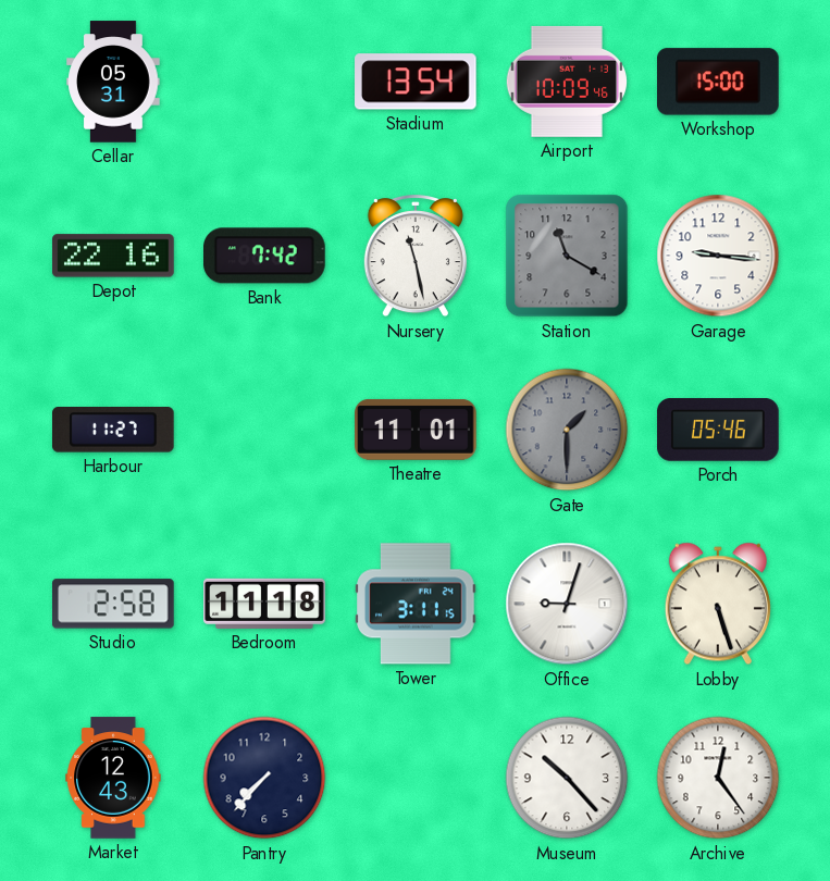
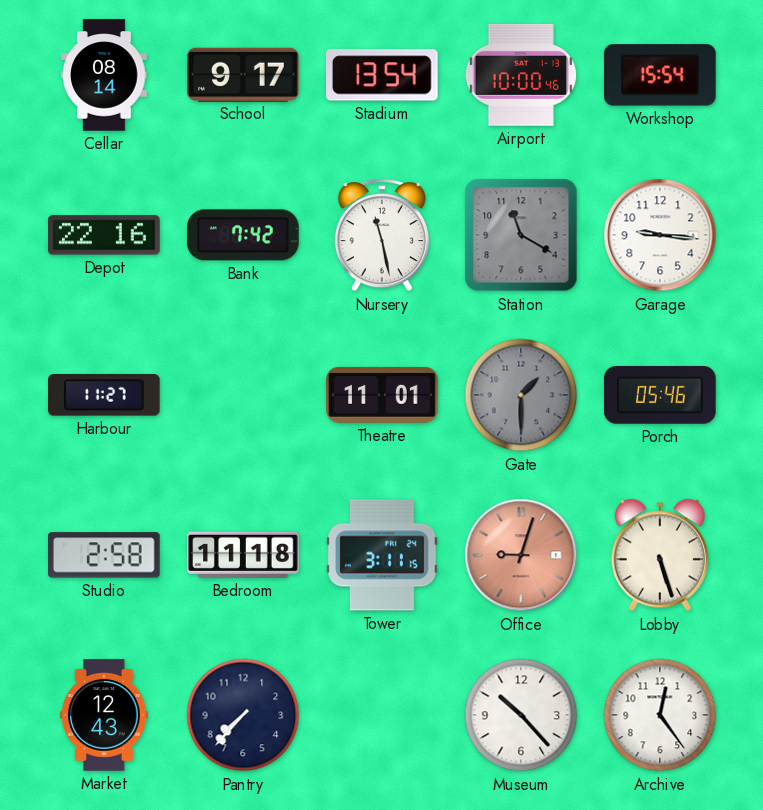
Cellar: 05:31 -> 08:14 (104, 75)
School: none -> 9:17 (243, 74)
Airport: 10:09 -> 10:00 (520, 75)
Workshop: 15:00 -> 15:54 (661, 75)
Office dial: white -> salmon (521, 555)
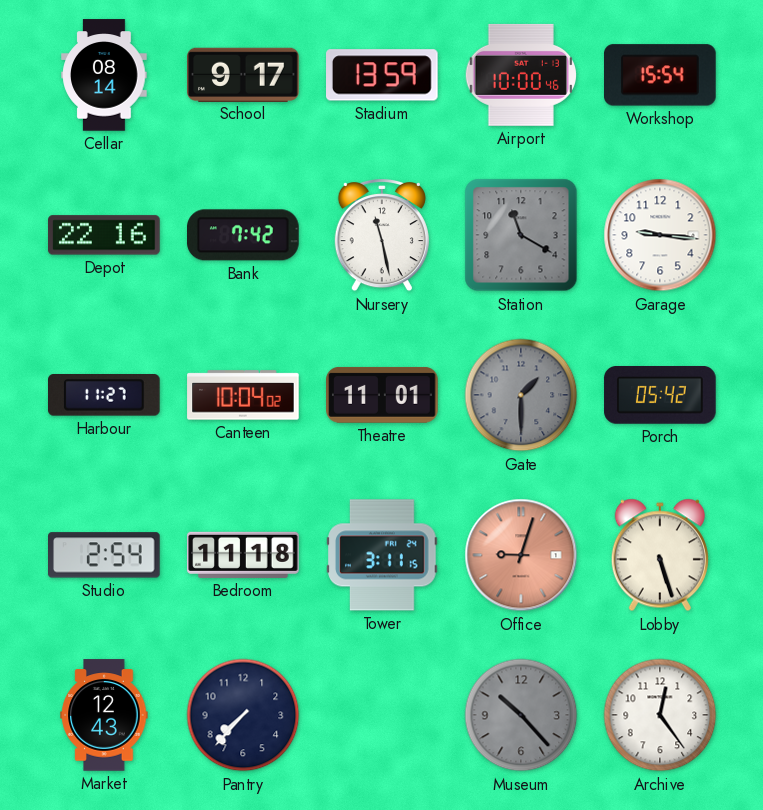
Stadium: 13:54 -> 13:59 (383, 75)
Canteen: none -> 10:04 (243, 395)
Porch: 05:46 -> 05:42 (660, 396)
Studio: 2:58 -> 2:54 (105, 555)
Museum dial: white -> grey (521, 715)
